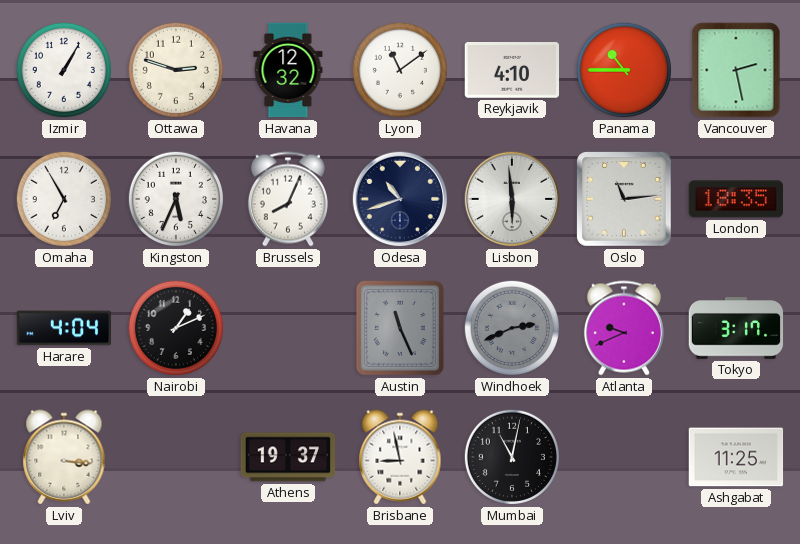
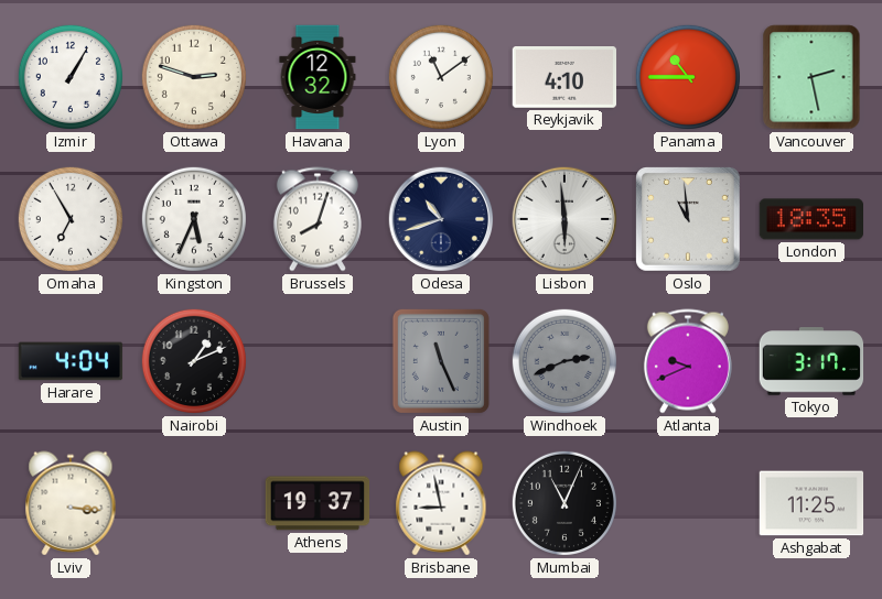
Brussels: 8:04 -> 8:03 (318, 219)
Oslo: 11:14 -> 10:59 (689, 220)
Mumbai: 11:02 -> 11:04 (564, 503)
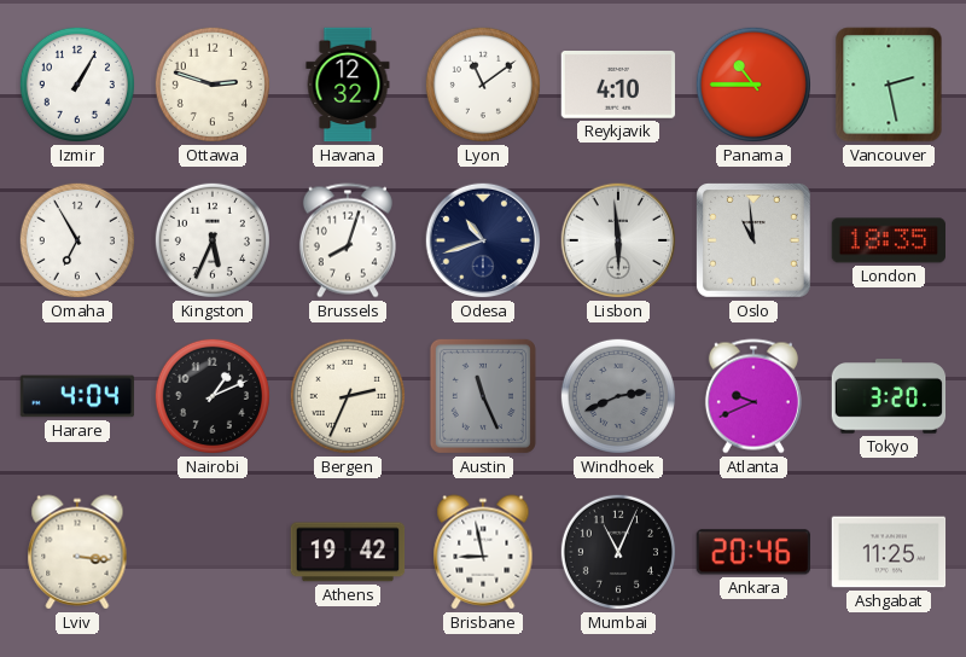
Bergen: none -> 2:34 (348, 396)
Tokyo: 3:17 -> 3:20 (889, 396)
Athens: 19:37 -> 19:42 (348, 552)
Ankara: none -> 20:46 (753, 552)
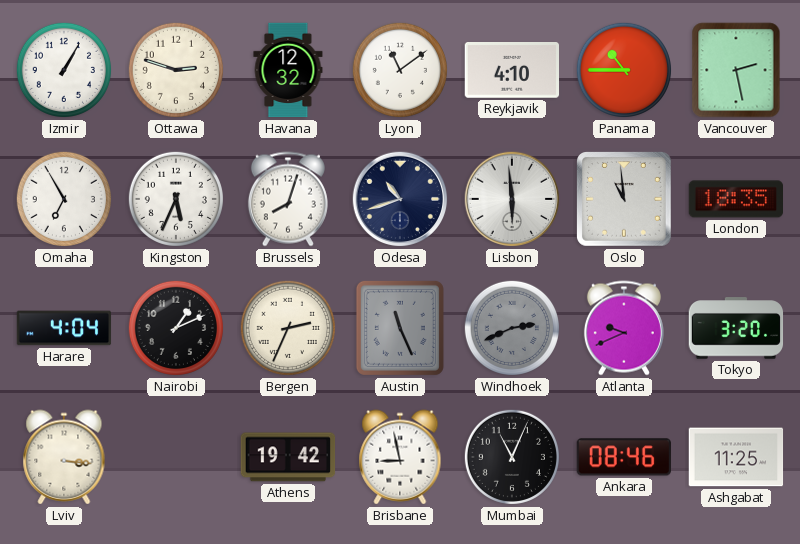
Ankara: 20:46 -> 08:46 (624, 457)
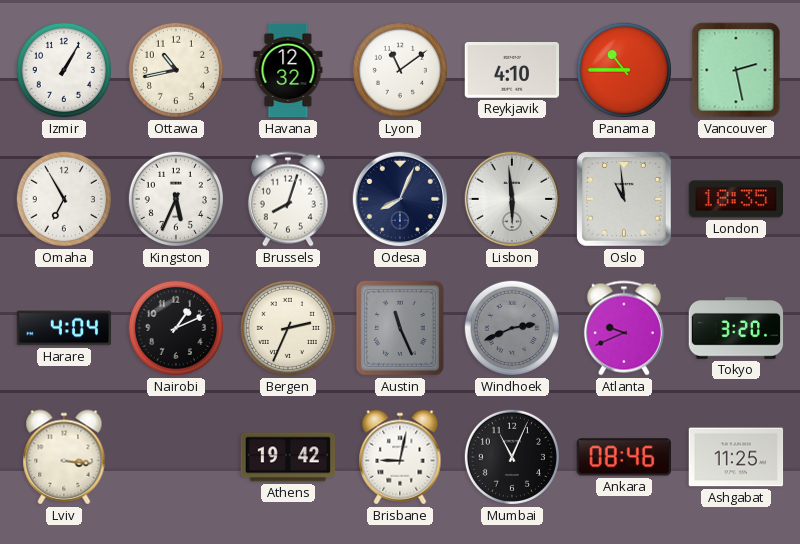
Ottawa: 2:48 -> 10:43 (176, 70)
Odesa: 10:42 -> 8:04 (400, 199)
Brisbane: 8:58 -> 9:02 (400, 457)
